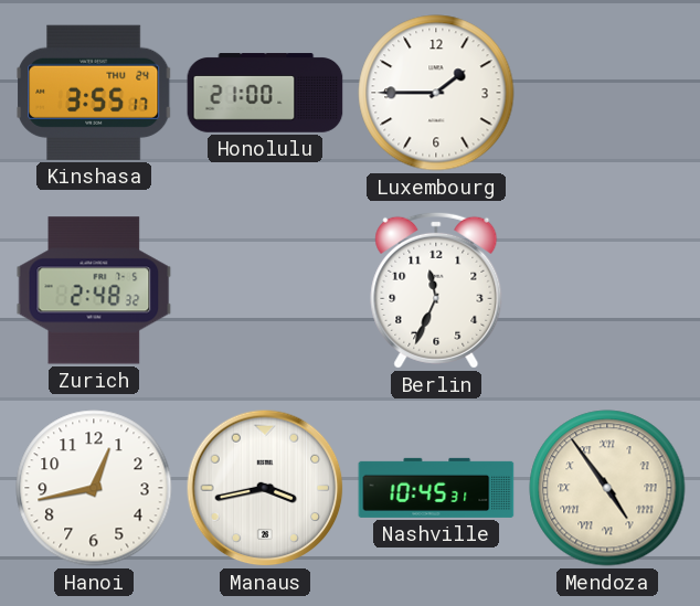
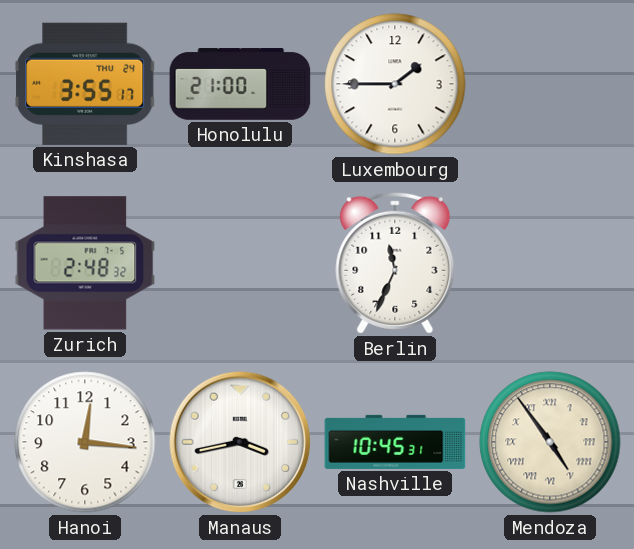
Hanoi: 12:43 -> 12:16 (85, 442)
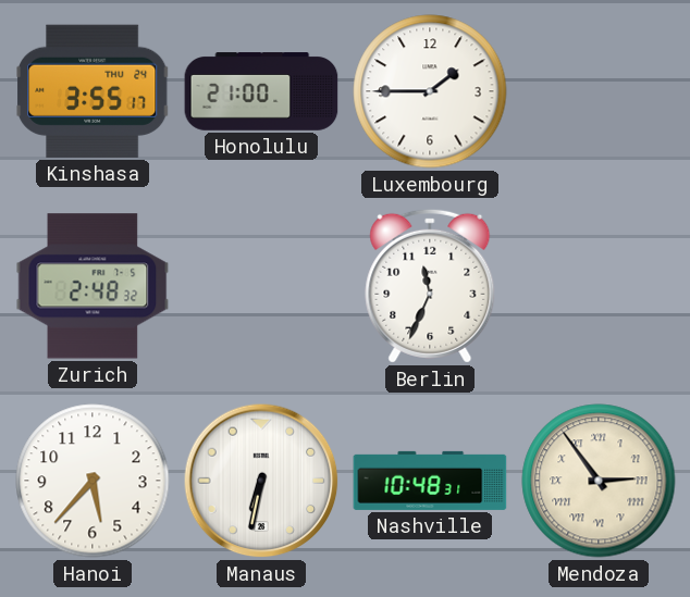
Hanoi: 12:16 -> 5:37 (93, 481)
Manaus: 3:43 -> 6:32 (261, 481)
Nashville: 10:45 -> 10:48 (430, 481)
Mendoza: 4:54 -> 2:54 (599, 481)
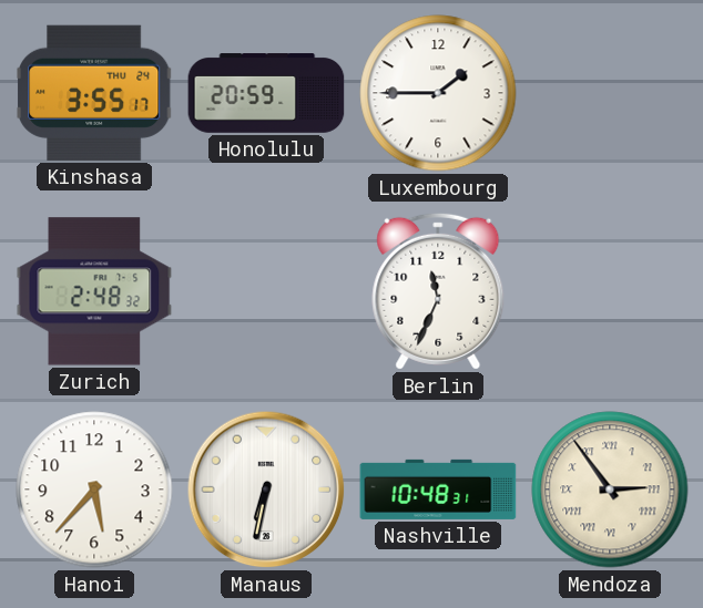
Honolulu: 21:00 -> 20:59 (266, 93)
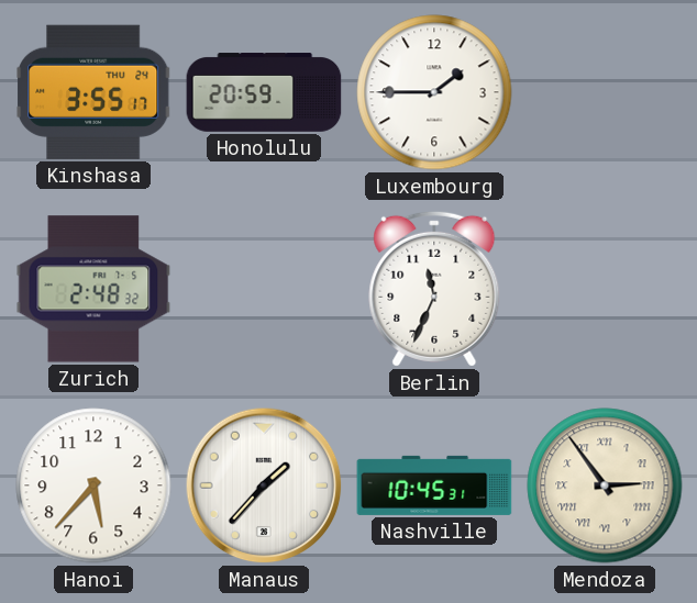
Manaus: 6:32 -> 1:37 (264, 485)
Nashville: 10:48 -> 10:45 (434, 485)
